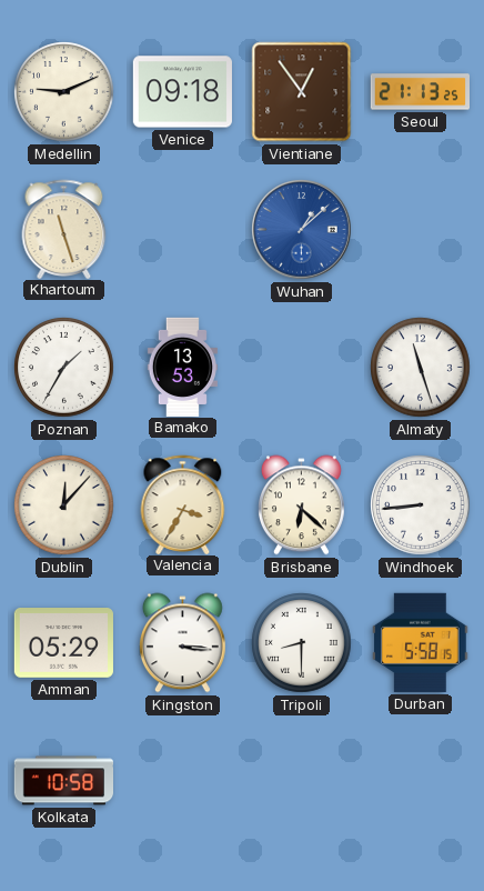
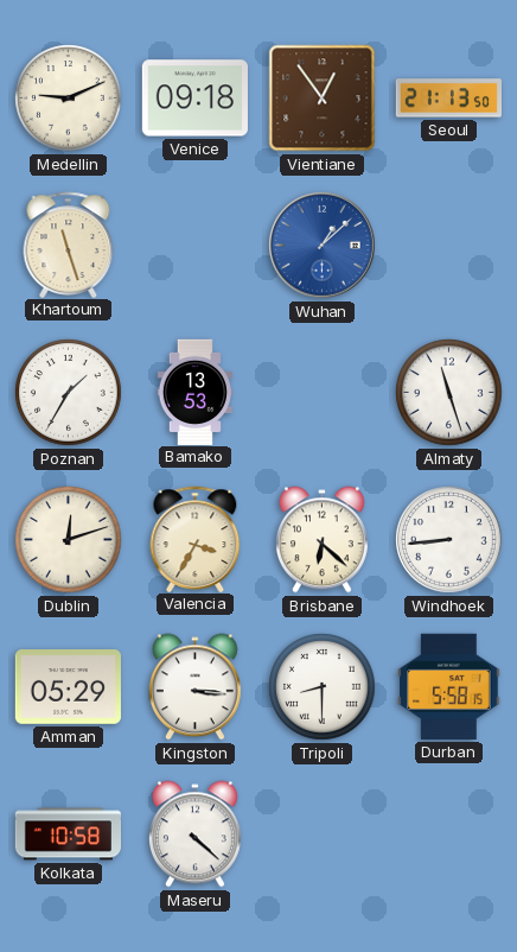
Seoul: 21:13:25 -> 21:13:50 (448, 99)
Dublin: 12:07 -> 12:12 (69, 540)
Maseru: none -> 4:22 (194, 834)
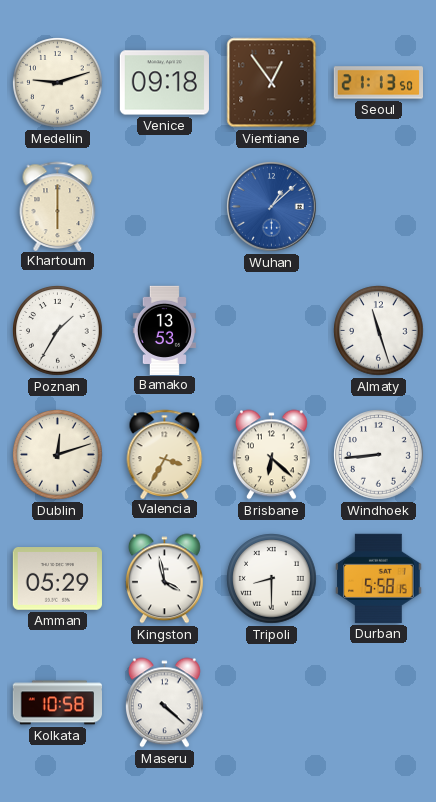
Medellin: 9:11 -> 9:12 (58, 83)
Khartoum: 11:27 -> 6:00 (58, 206)
Kingston: 3:16 -> 3:58 (164, 579)
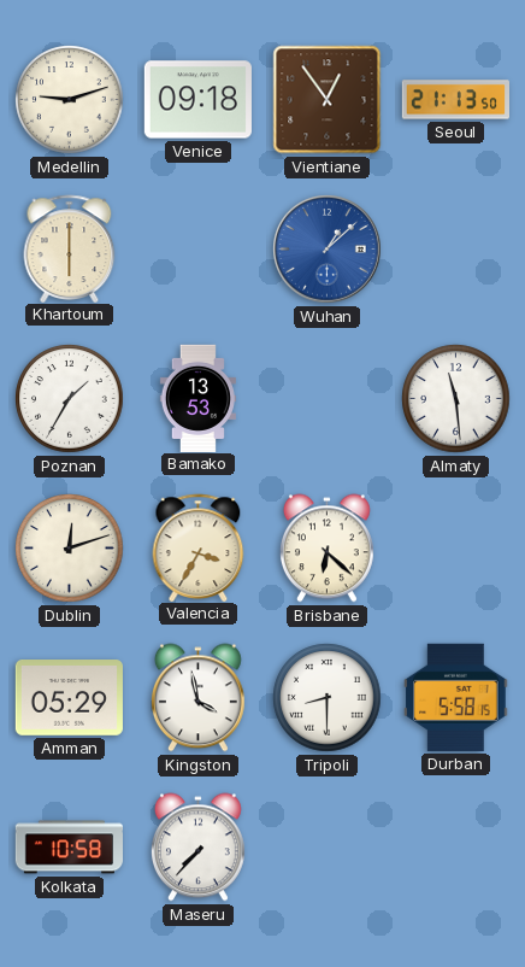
Almaty: 11:27 -> 11:29 (456, 399)
Windhoek: 8:44 -> none (379, 455)
Maseru: 4:22 -> 7:37 (197, 848)
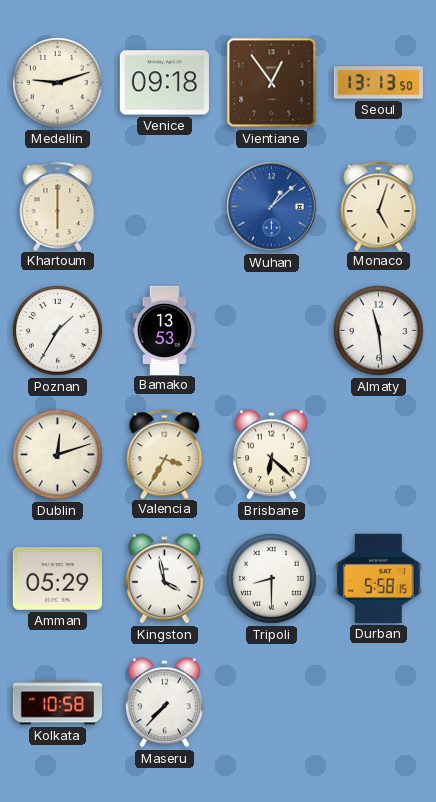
Seoul: 21:13 -> 13:13 (378, 83)
Monaco: none -> 5:03 (379, 206)
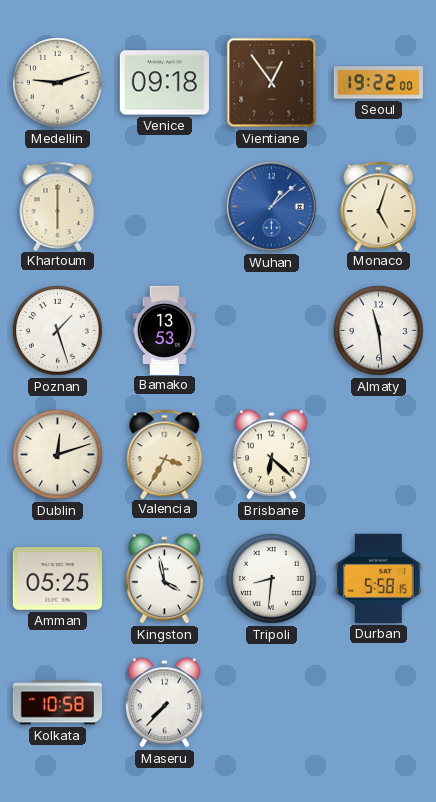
Seoul: 13:13 -> 19:22 (378, 83)
Poznan: 1:35 -> 1:27 (58, 331)
Amman: 05:29 -> 05:25 (57, 579)
Tripoli: 8:30 -> 8:31 (272, 579)
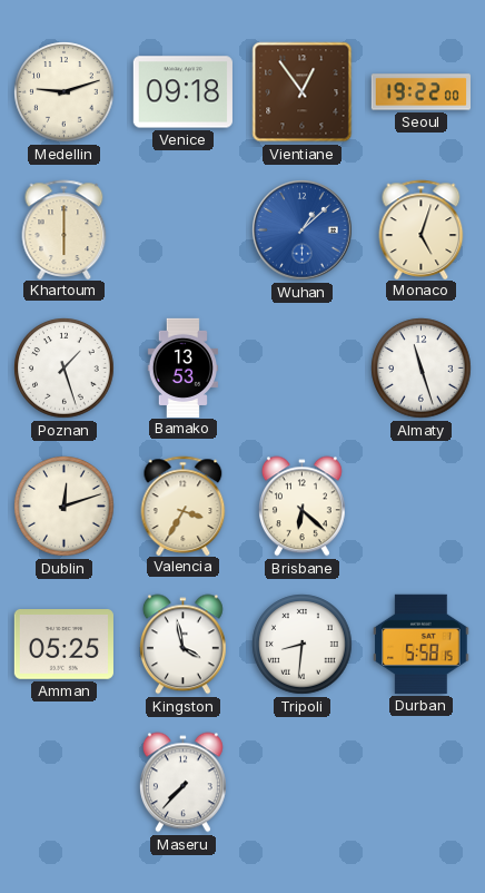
Almaty: 11:29 -> 11:27 (422, 369)
Kolkata: 10:58 -> none (57, 703)
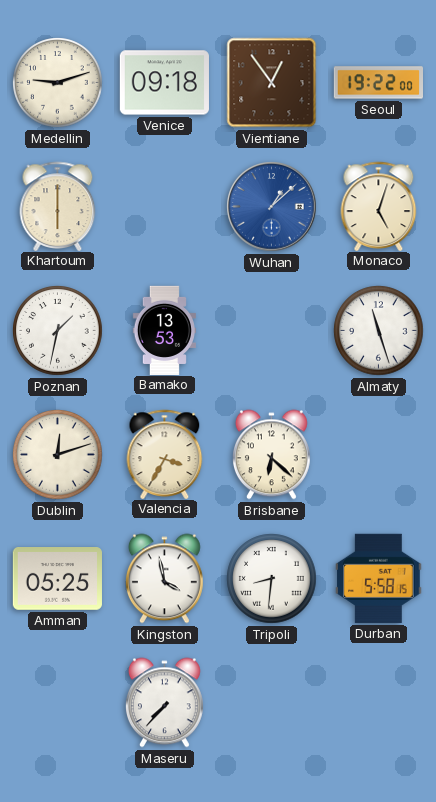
Poznan: 1:27 -> 1:32 (58, 331)
